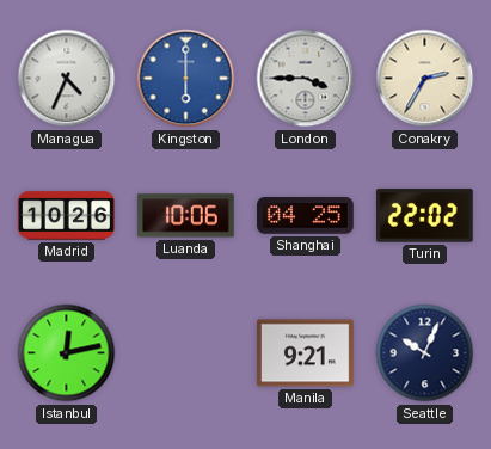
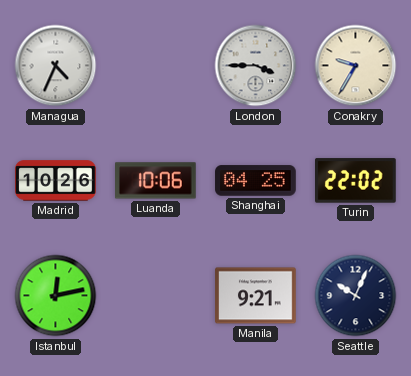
Kingston: 6:00 -> none (186, 79)
Conakry: 2:35 -> 9:35 (356, 66)
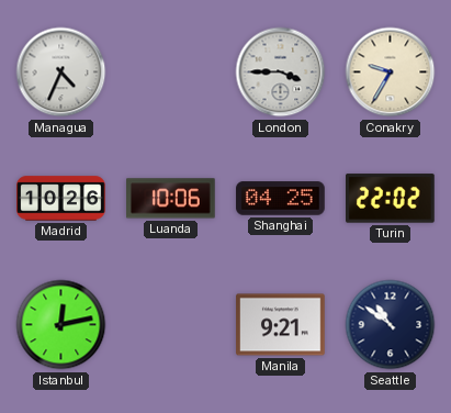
Seattle: 10:04 -> 10:51 (391, 325)
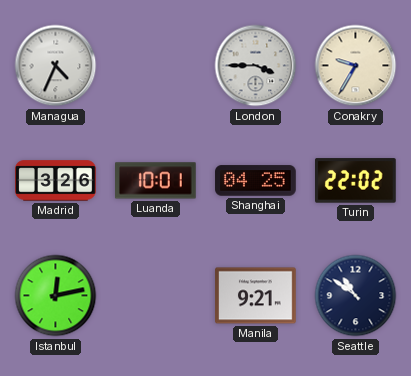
Madrid: 10:26 -> 3:26 (56, 181)
Luanda: 10:06 -> 10:01 (156, 181)
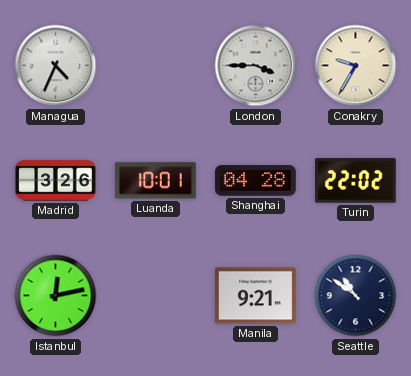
Shanghai: 04:25 -> 04:28 (256, 181)
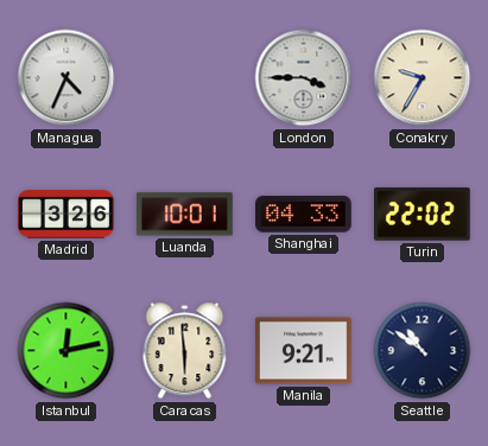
Shanghai: 04:28 -> 04:33 (304, 215)
Caracas: none -> 5:59 (185, 351)
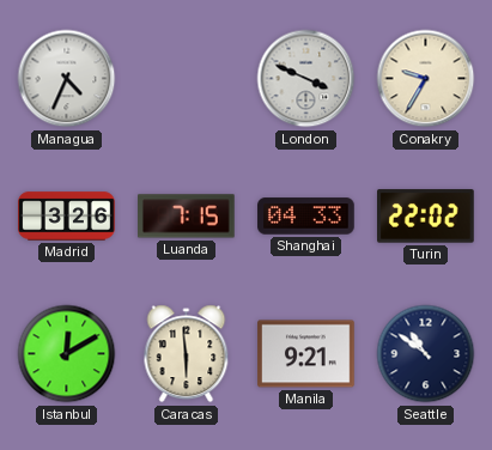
London: 3:45 -> 3:49 (306, 79)
Luanda: 10:01 -> 7:15 (187, 217)
Istanbul: 12:13 -> 12:10 (67, 354)
